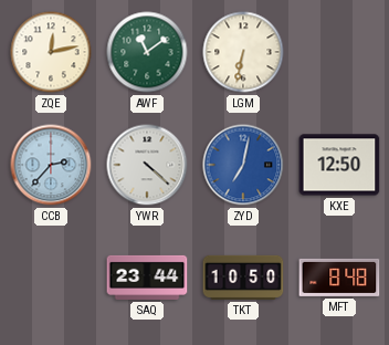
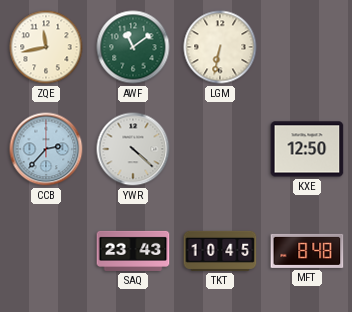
ZQE: 12:13 -> 11:43 (46, 47)
ZYD: 7:02 -> none (243, 165)
SAQ: 23:44 -> 23:43 (133, 251)
TKT: 10:50 -> 10:45 (220, 251)
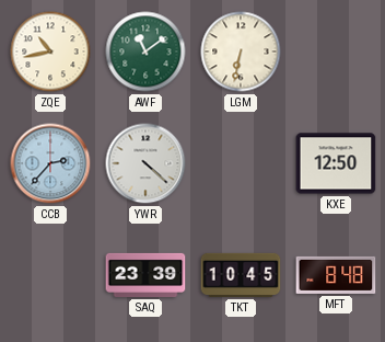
ZQE: 11:43 -> 10:43 (50, 52)
SAQ: 23:43 -> 23:39 (145, 275)
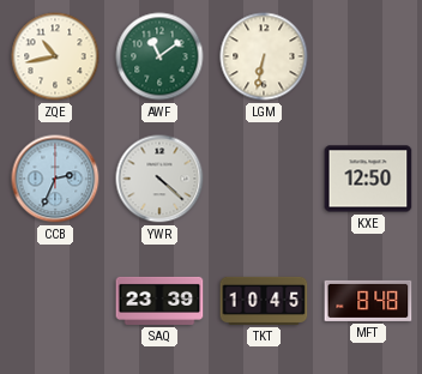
CCB: 2:37 -> 2:34 (55, 179)
